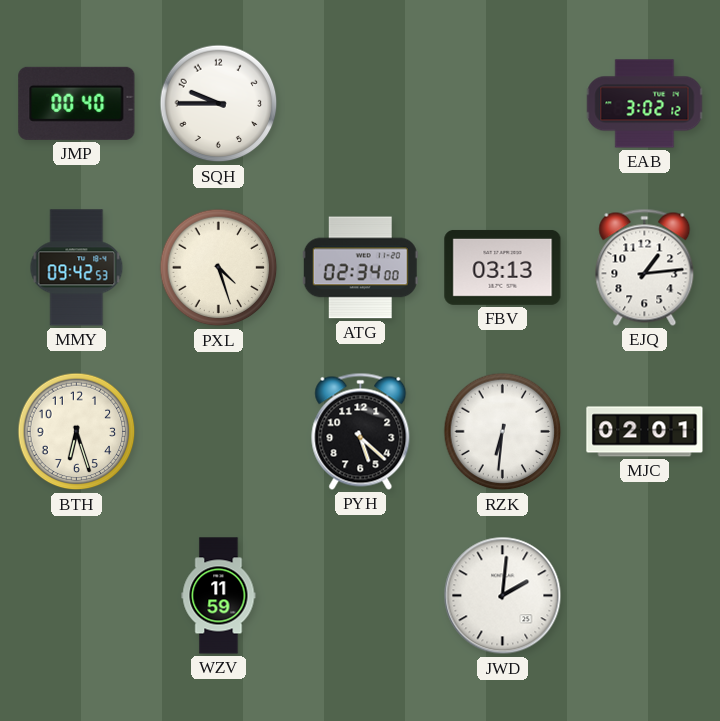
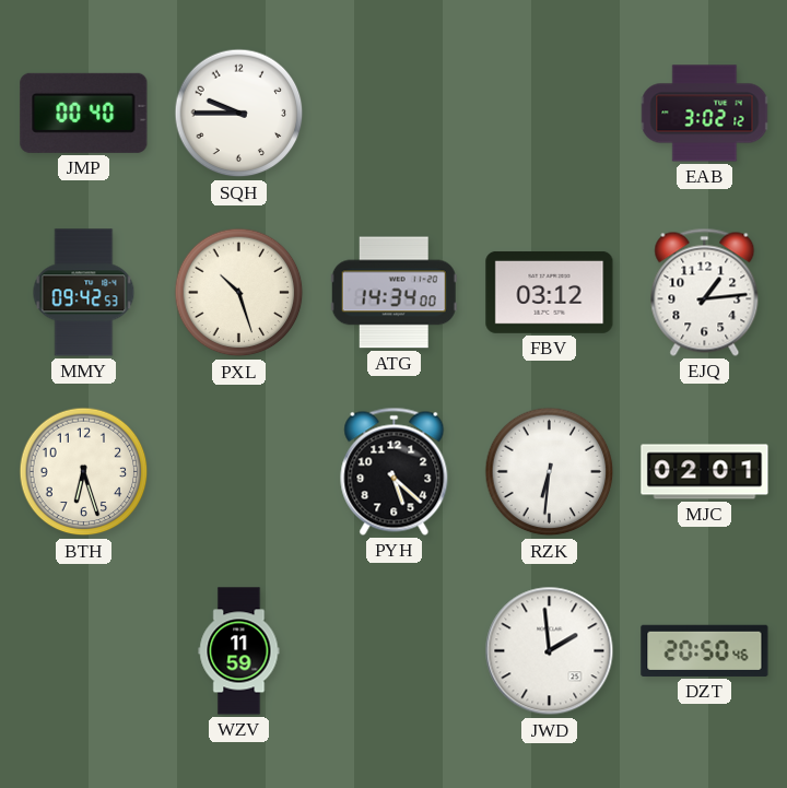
PXL: 4:27 -> 10:27 (239, 293)
ATG: 02:34 -> 14:34 (393, 293)
FBV: 03:13 -> 03:12 (550, 292)
JWD: 2:01 -> 1:59 (550, 651)
DZT: none -> 20:50 (705, 650)
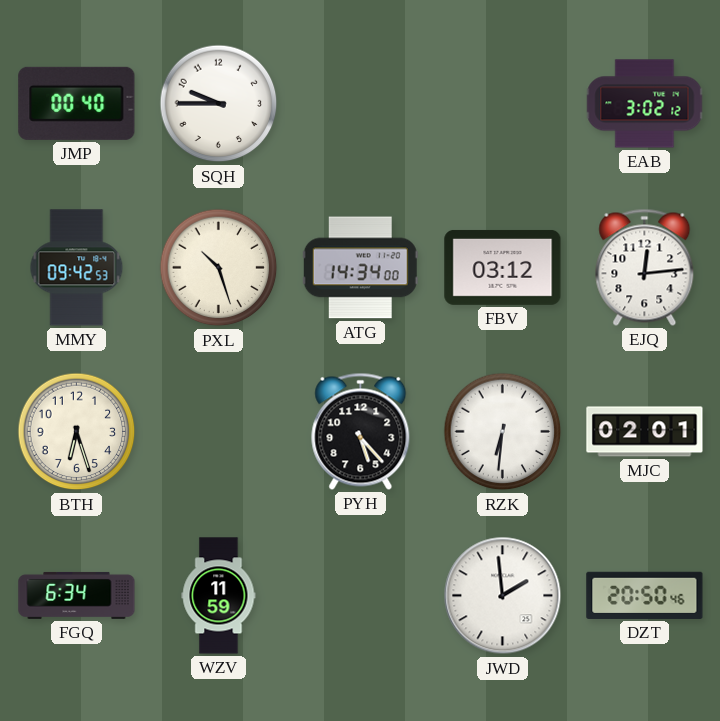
EJQ: 1:14 -> 12:14 (645, 267)
PYH: 5:22 -> 5:23 (361, 431)
FGQ: none -> 6:34 (77, 595)
